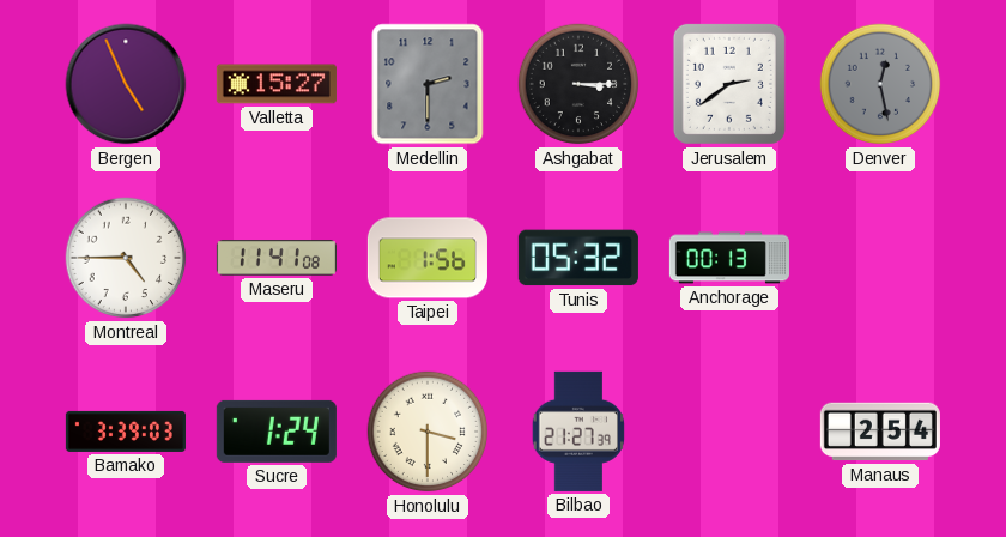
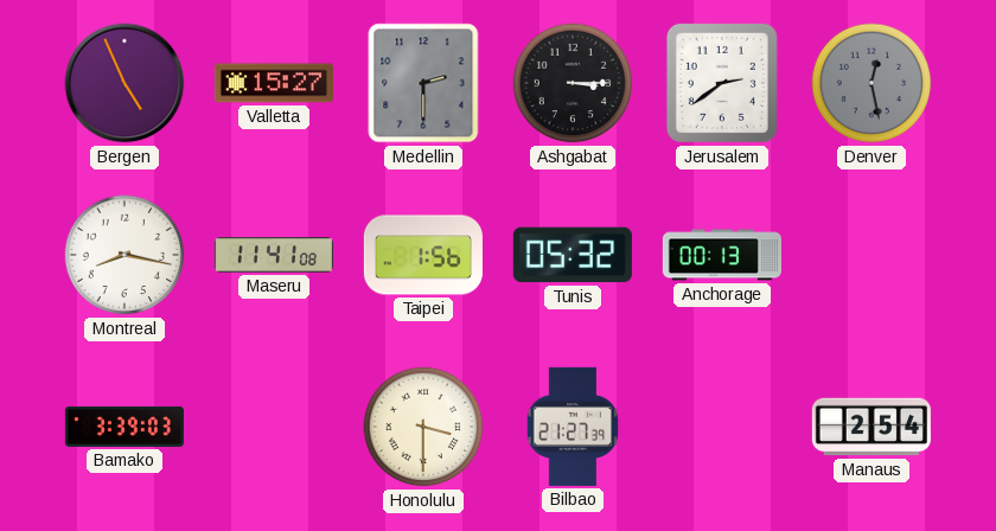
Montreal: 4:45 -> 8:17 (124, 255)
Sucre: 1:24 -> none (277, 432)
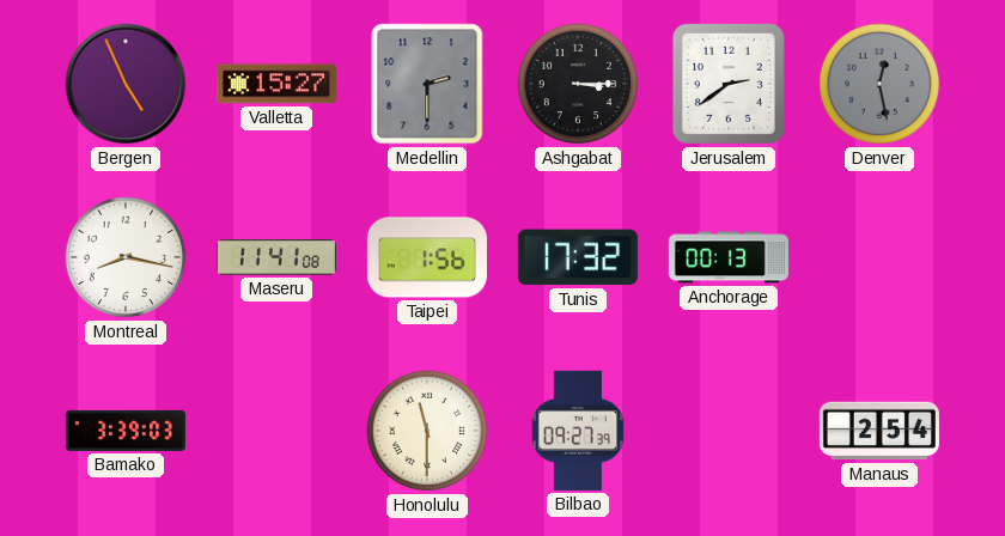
Tunis: 05:32 -> 17:32 (578, 257)
Honolulu: 3:30 -> 11:30 (427, 431)
Bilbao: 21:27 -> 09:27 (577, 431)
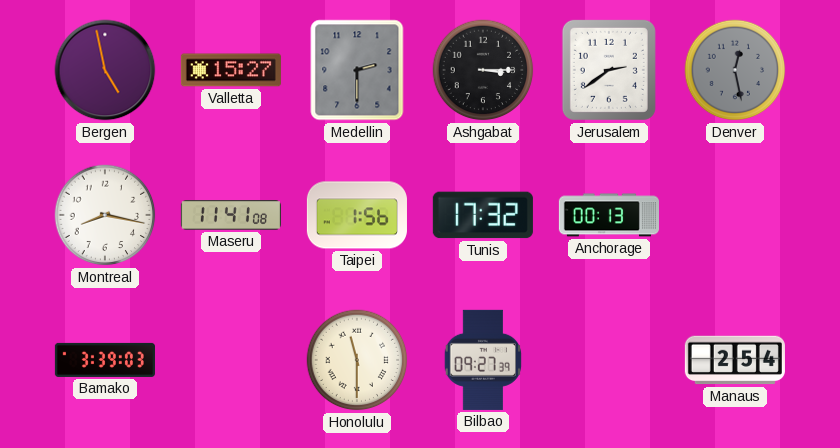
Bergen: 4:56 -> 4:58 (105, 70)
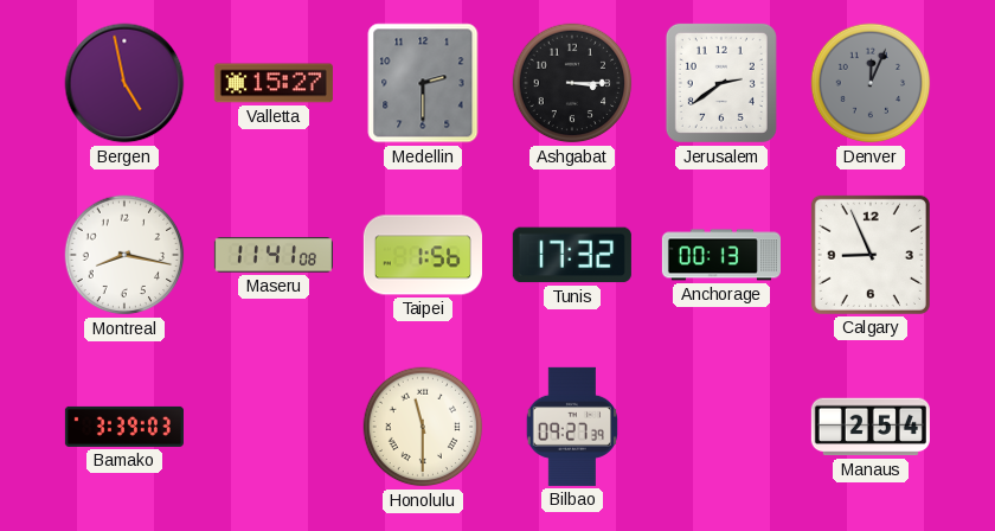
Denver: 12:28 -> 12:04 (871, 83)
Calgary: none -> 8:56 (871, 255)
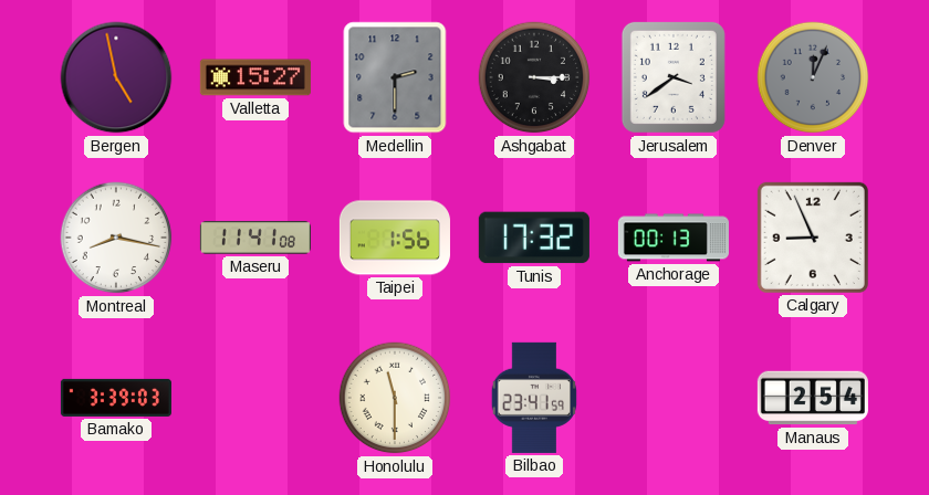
Jerusalem: 2:39 -> 3:39 (674, 77)
Bilbao: 09:27 -> 23:41 (533, 398)
